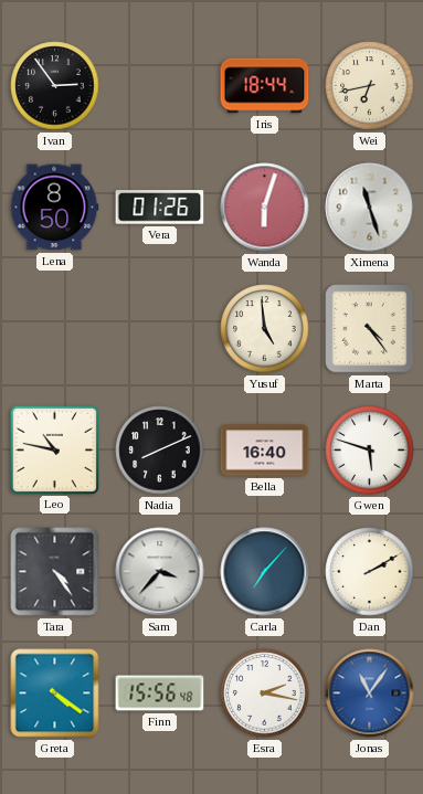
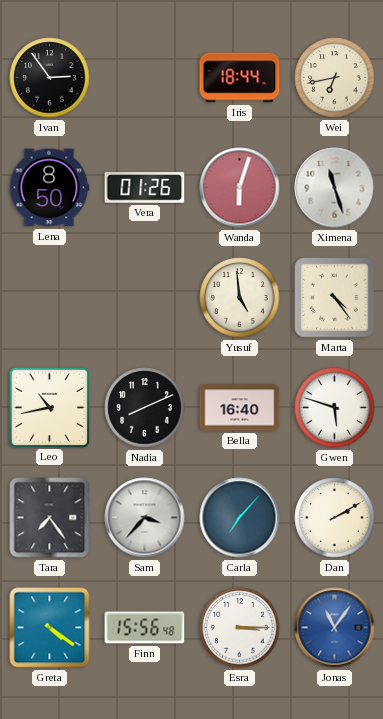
Leo: 10:47 -> 10:43 (49, 407)
Tara: 4:24 -> 7:24 (50, 518)
Esra: 2:17 -> 3:15 (240, 628)
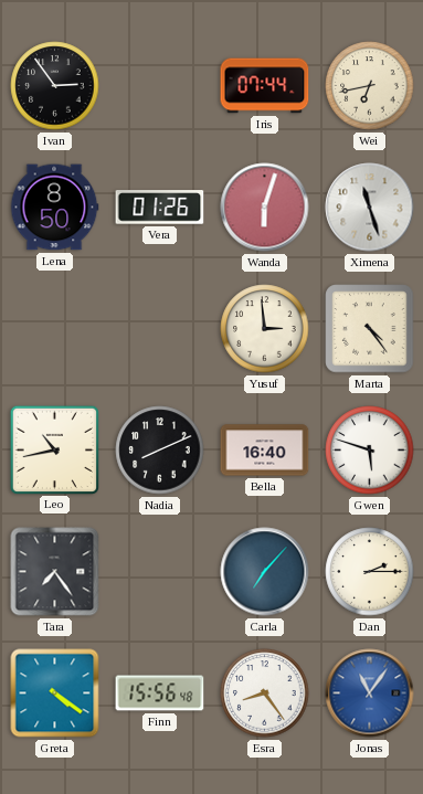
Iris: 18:44 -> 07:44 (265, 86)
Yusuf: 4:59 -> 2:59 (265, 329)
Sam: 3:37 -> none (145, 518)
Dan: 2:10 -> 2:15 (370, 572)
Esra: 3:15 -> 8:24 (265, 694)
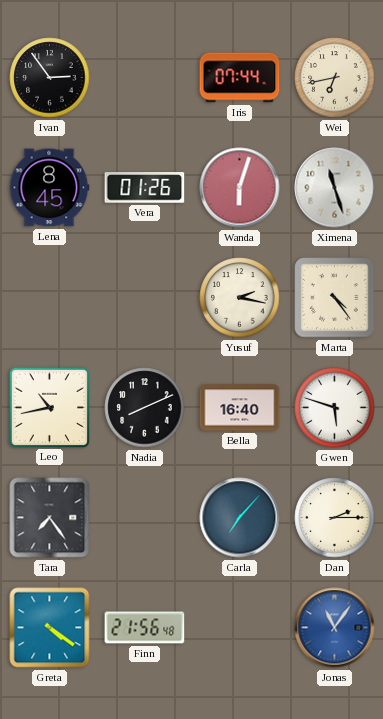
Lena: 8:50 -> 8:45 (49, 188)
Yusuf: 2:59 -> 2:17 (240, 298)
Finn: 15:56 -> 21:56 (145, 628)
Esra: 8:24 -> none (265, 694)
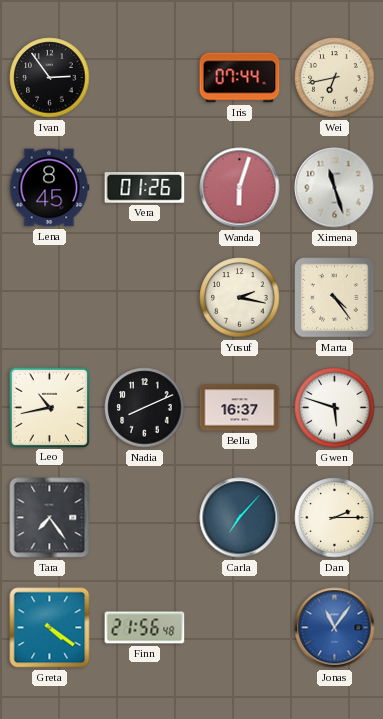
Bella: 16:40 -> 16:37 (240, 408)
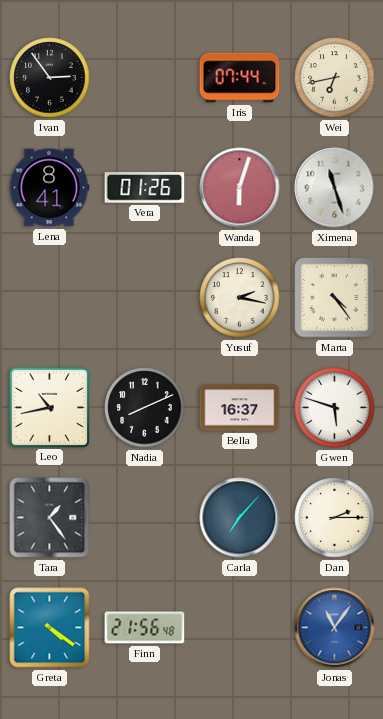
Lena: 8:45 -> 8:41 (49, 188)
Tara: 7:24 -> 1:24 (50, 518)
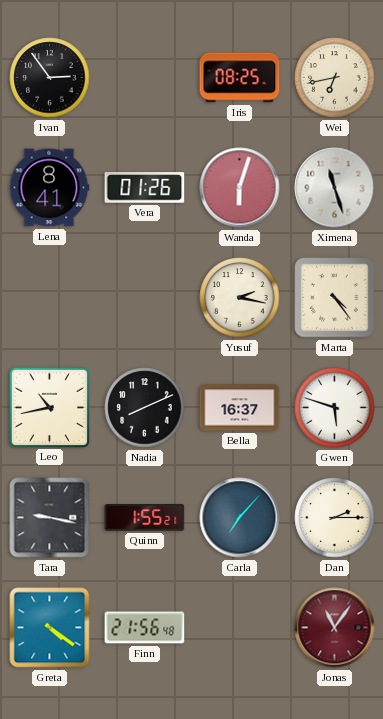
Iris: 07:44 -> 08:25 (240, 78)
Tara: 1:24 -> 9:17 (50, 518)
Quinn: none -> 1:55 (145, 518)
Jonas dial: blue -> burgundy (335, 628)
